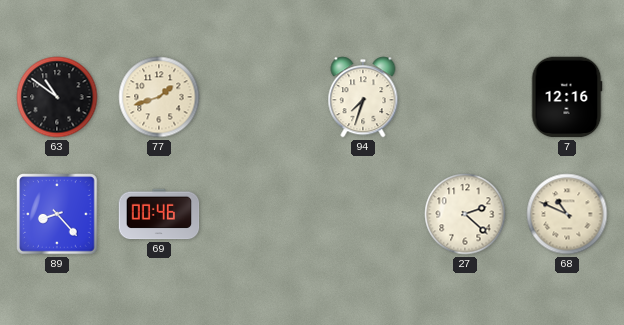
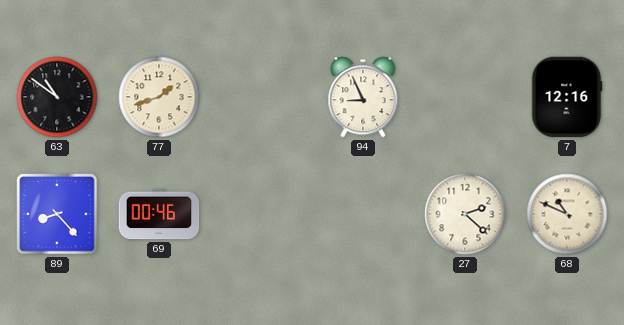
94: 7:33 -> 8:56 (363, 97)
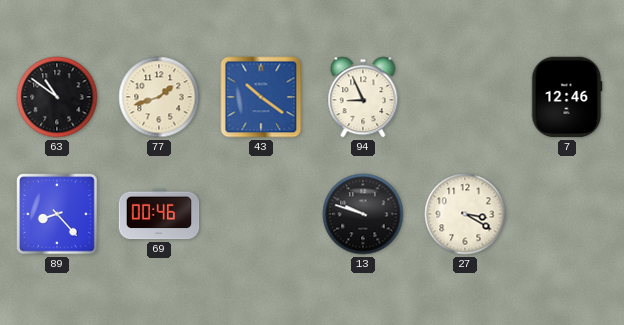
43: none -> 10:21 (261, 97)
7: 12:16 -> 12:46 (567, 97)
13: none -> 9:48 (363, 214)
27: 2:22 -> 3:20 (465, 214)
68: 10:49 -> none (567, 214)
